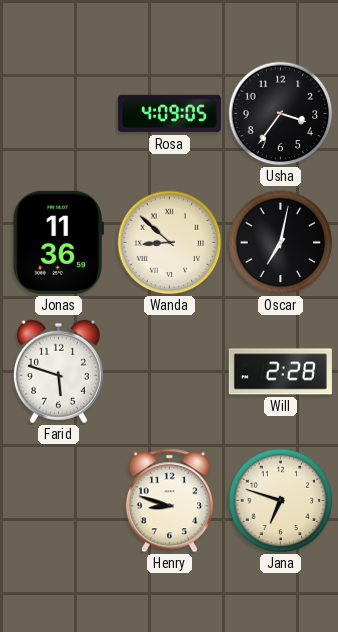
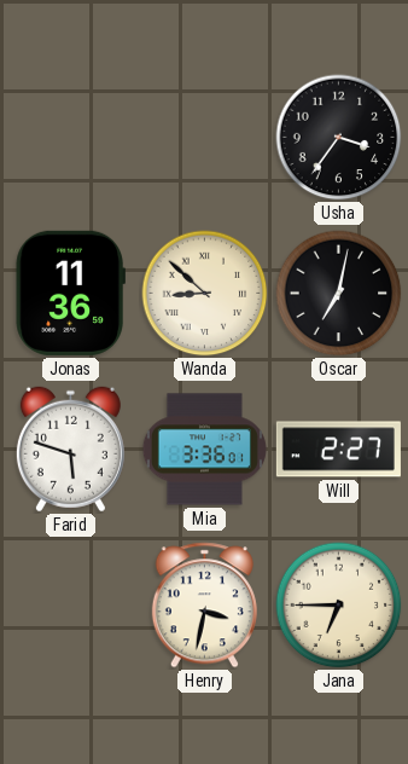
Rosa: 4:09 -> none (169, 114)
Mia: none -> 3:36 (204, 450)
Will: 2:28 -> 2:27 (338, 450)
Henry: 8:48 -> 3:32 (204, 606)
Jana: 6:48 -> 6:45 (339, 606)
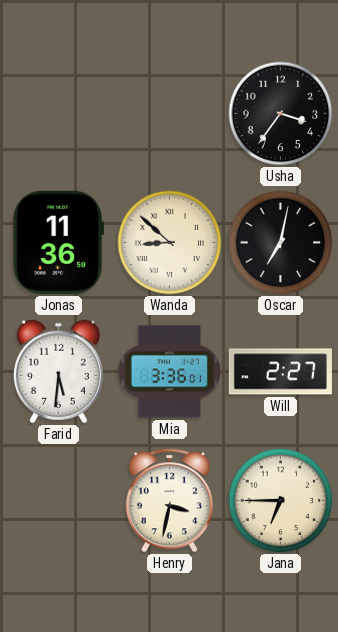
Farid: 5:48 -> 5:31 (58, 372)
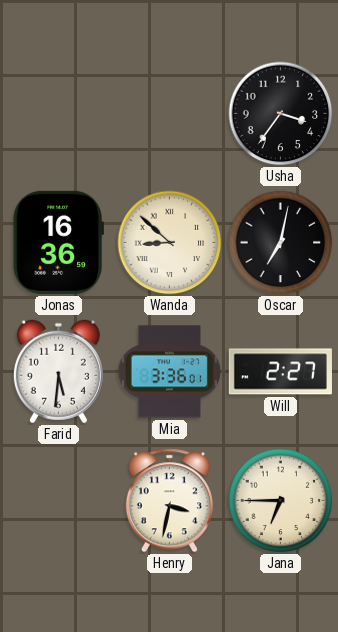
Jonas: 11:36 -> 16:36 (58, 242)
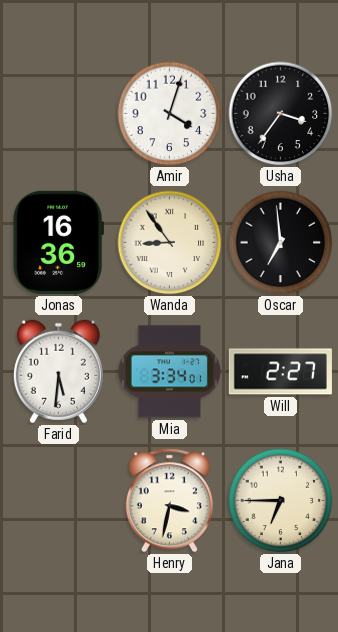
Amir: none -> 4:03 (170, 114)
Wanda: 8:52 -> 8:54 (170, 243)
Oscar: 7:02 -> 6:59 (281, 243)
Mia: 3:36 -> 3:34 (169, 372)
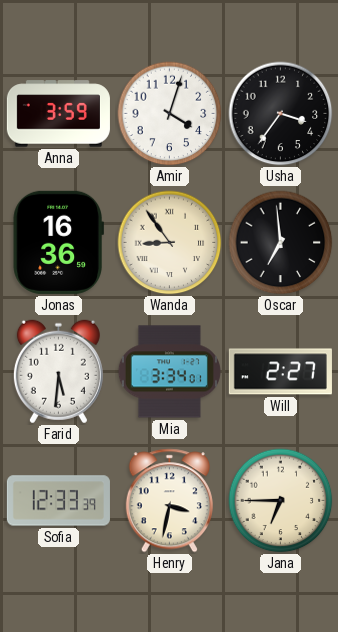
Anna: none -> 3:59 (58, 114)
Sofia: none -> 12:33 (58, 501)
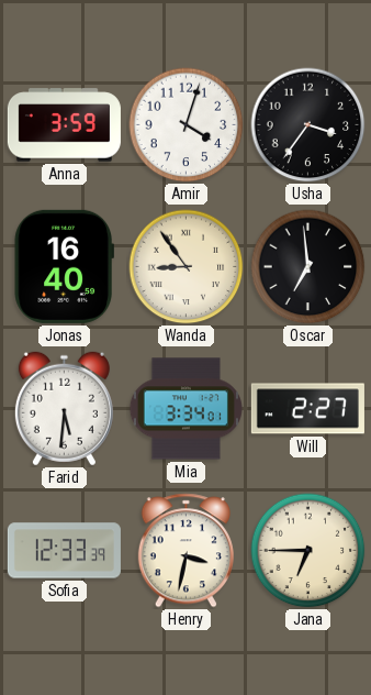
Jonas: 16:36 -> 16:40 (64, 266)
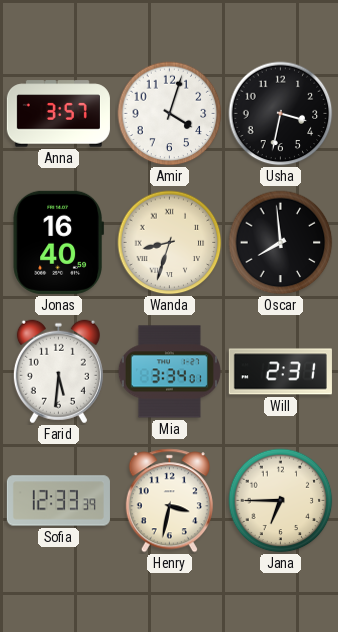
Anna: 3:59 -> 3:57 (58, 114)
Usha: 3:36 -> 3:32 (281, 114)
Wanda: 8:54 -> 8:33 (170, 243)
Oscar: 6:59 -> 7:59 (281, 243)
Will: 2:27 -> 2:31 (280, 372)
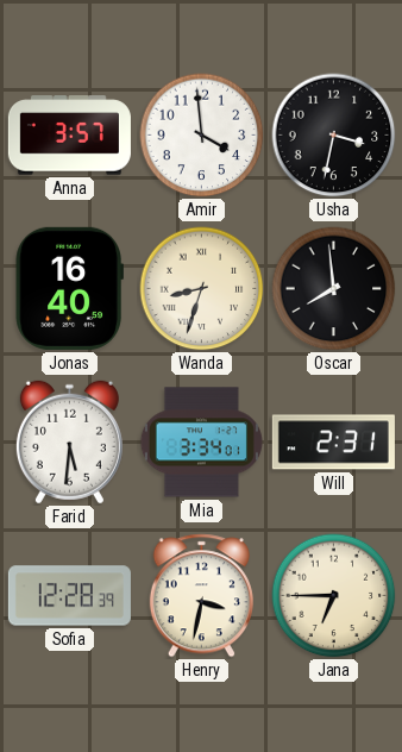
Amir: 4:03 -> 3:59 (202, 136)
Sofia: 12:33 -> 12:28 (69, 596)
